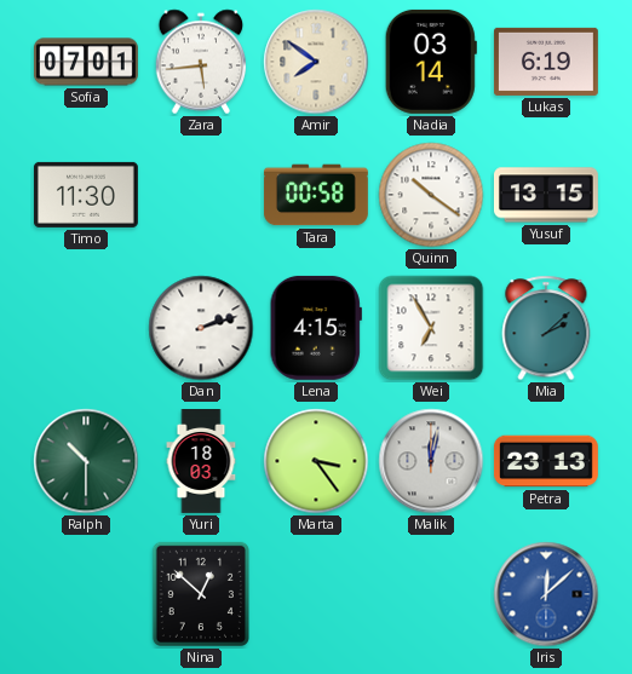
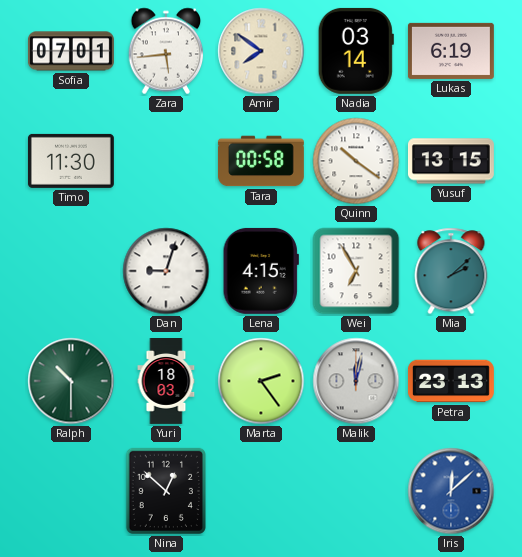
Dan: 2:12 -> 9:03 (166, 271)
Marta: 3:24 -> 2:24 (261, 381)
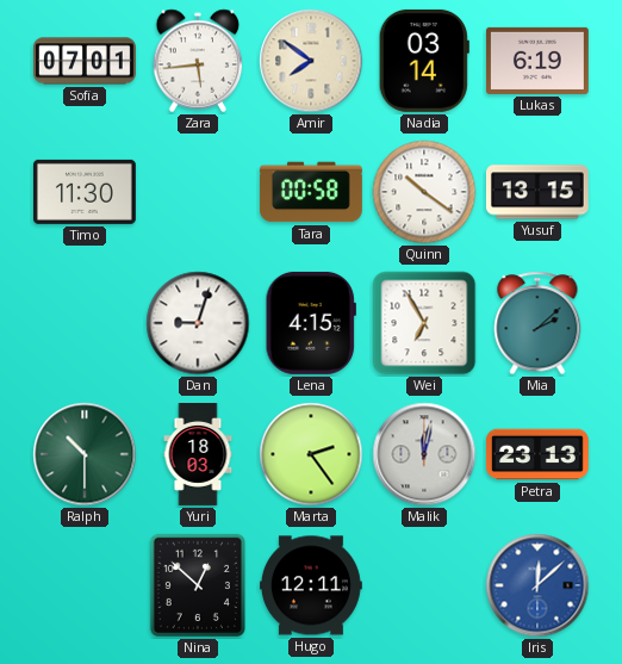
Hugo: none -> 12:11 (311, 585)
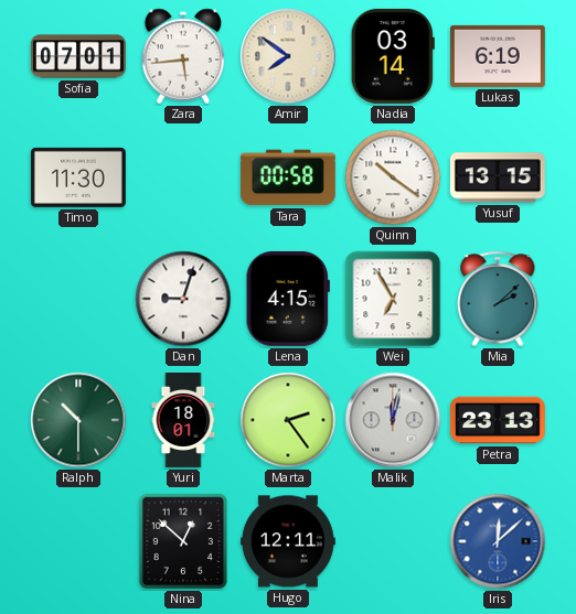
Yuri: 18:03 -> 18:01 (183, 421)
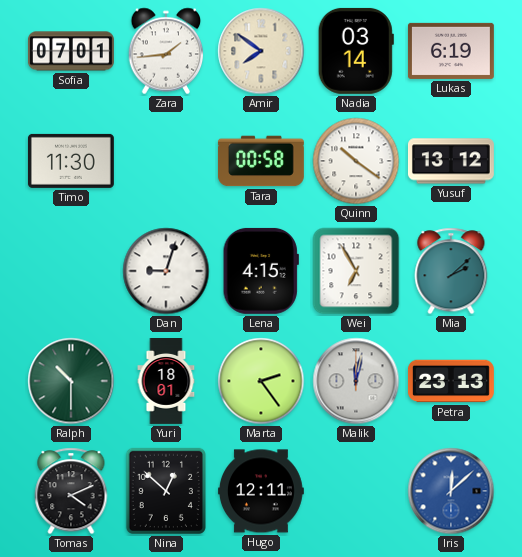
Zara: 5:44 -> 1:44 (166, 51)
Yusuf: 13:15 -> 13:12 (451, 161)
Tomas: none -> 4:11 (71, 491)
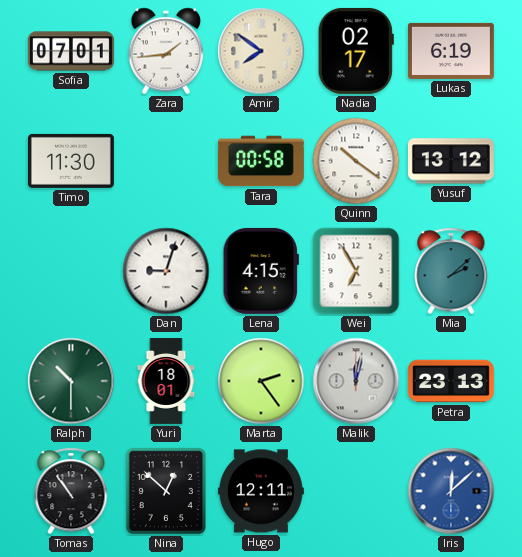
Nadia: 03:14 -> 02:17 (356, 51)
Tomas: 4:11 -> 10:54 (71, 491)
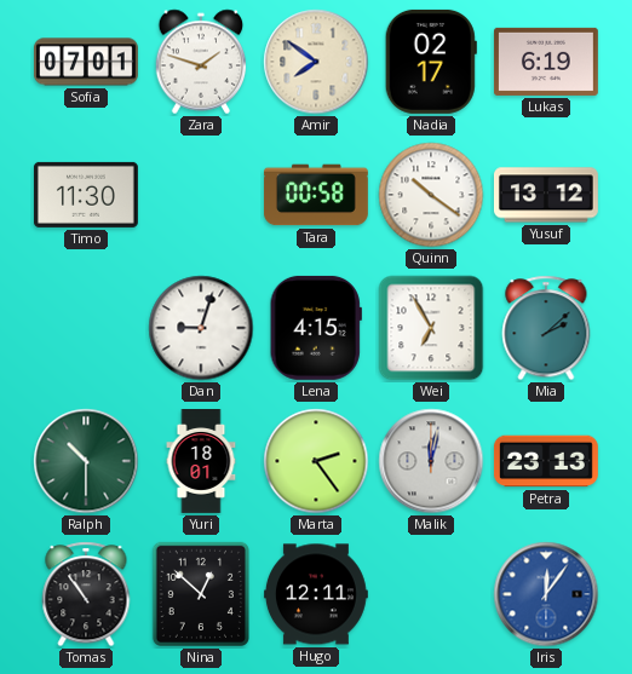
Zara: 1:44 -> 1:48 (201, 62)
Iris: 12:08 -> 12:06 (546, 594)
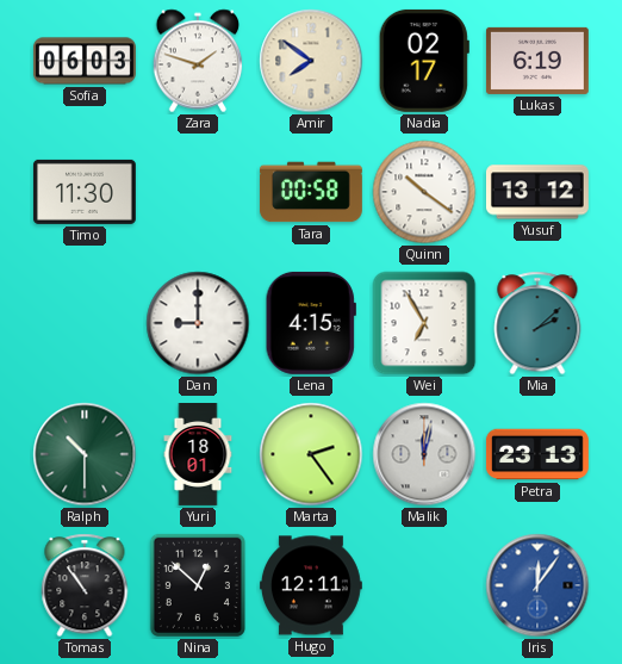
Sofia: 07:01 -> 06:03 (85, 61)
Dan: 9:03 -> 9:00 (198, 323)
